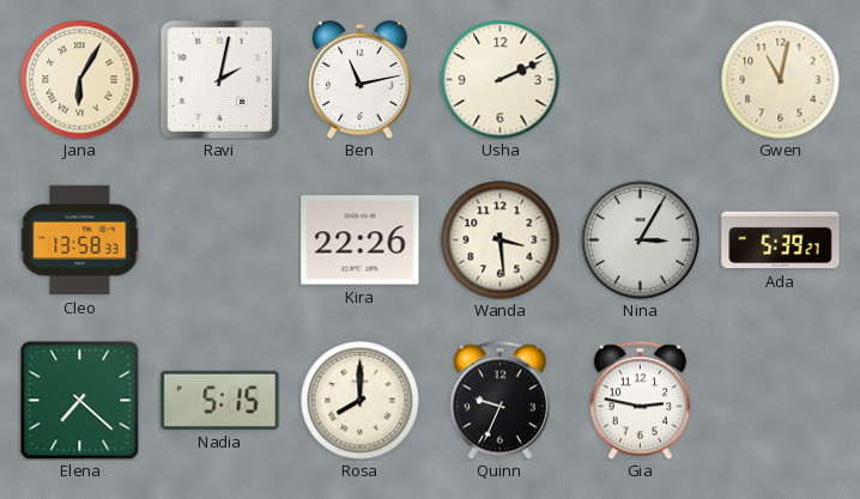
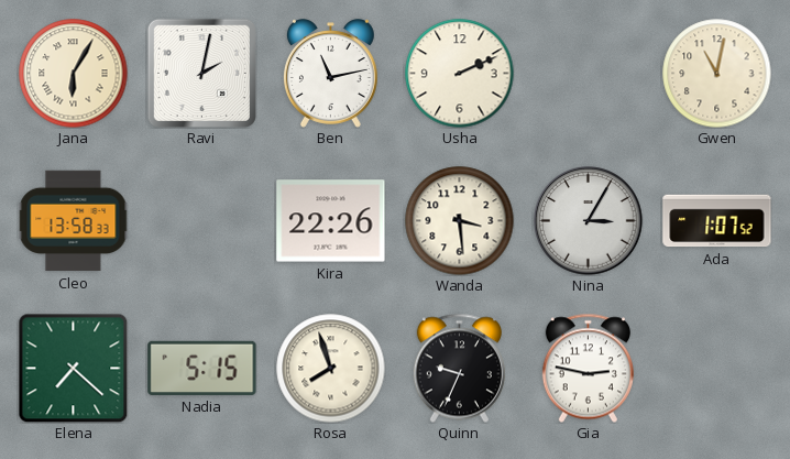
Ada: 5:39 -> 1:07 (717, 221)
Rosa: 8:00 -> 7:57 (331, 369)
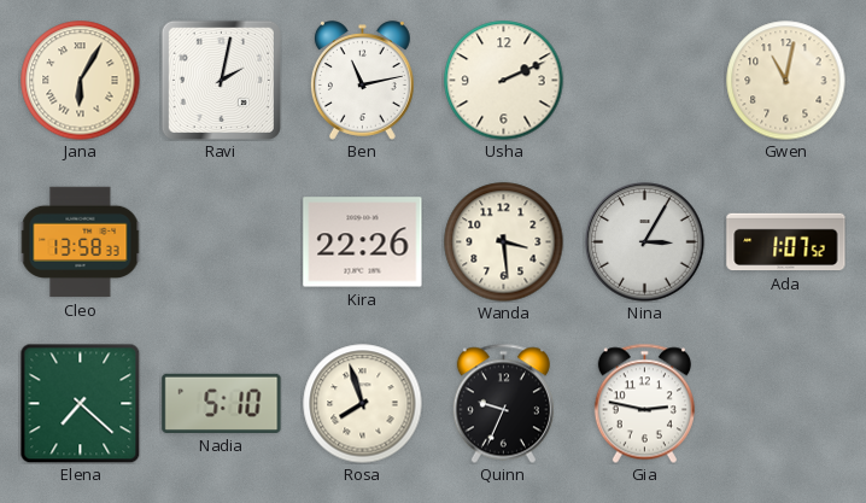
Nadia: 5:15 -> 5:10 (222, 403)
